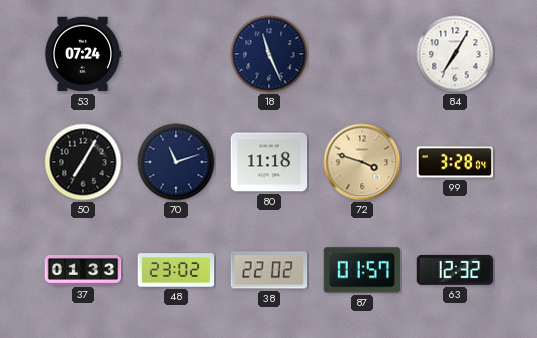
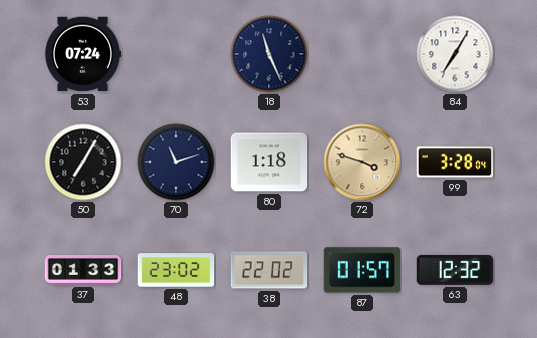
80: 11:18 -> 1:18 (269, 162)
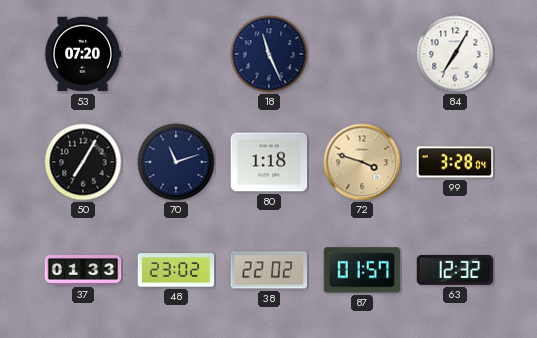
53: 07:24 -> 07:20 (83, 54)
